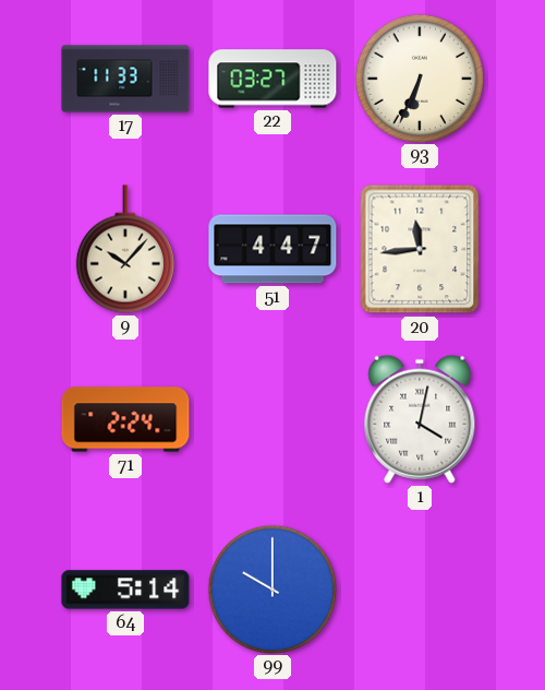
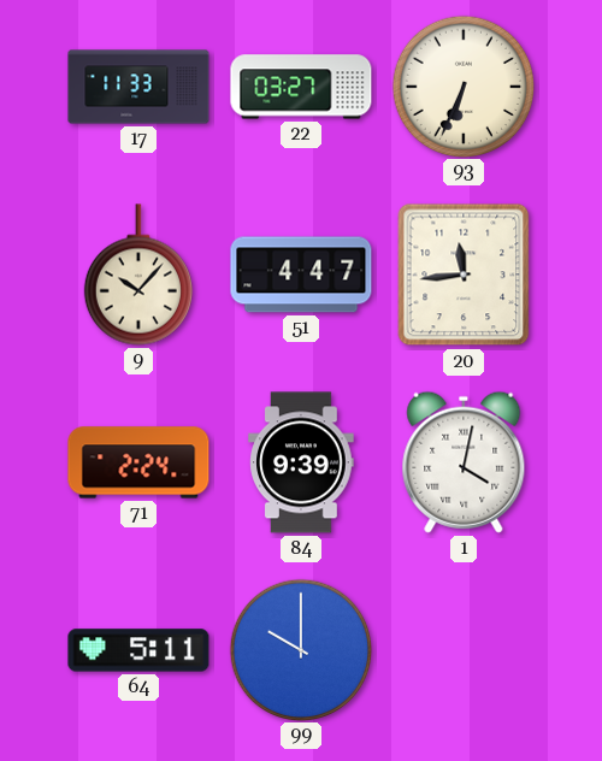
84: none -> 9:39 (301, 462)
64: 5:14 -> 5:11 (138, 650)
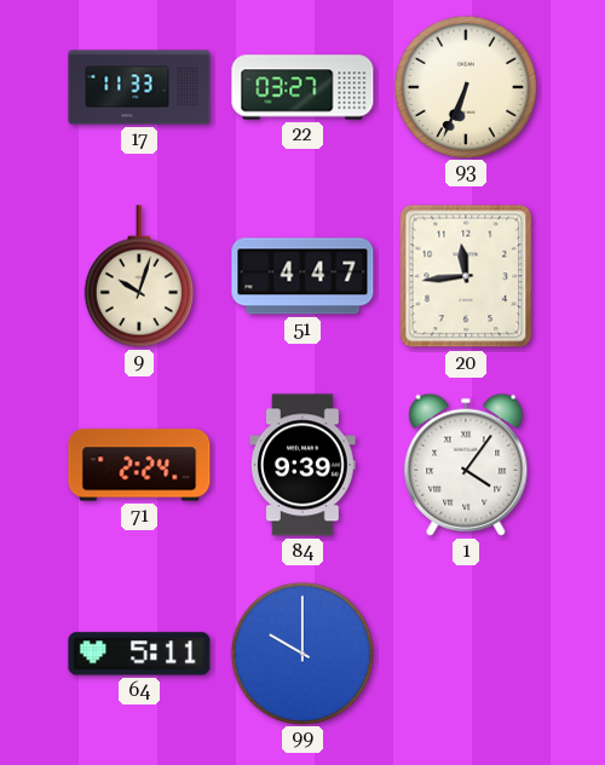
9: 10:07 -> 10:03 (139, 276)
1: 4:02 -> 4:06 (466, 465)
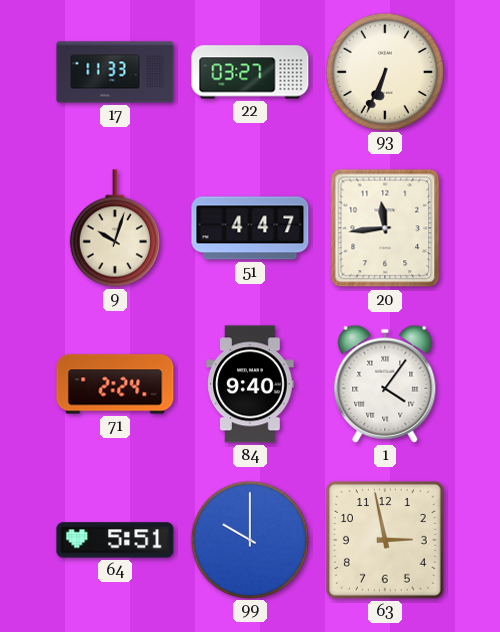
84: 9:39 -> 9:40 (250, 384)
64: 5:11 -> 5:51 (115, 540)
63: none -> 2:58 (386, 541)
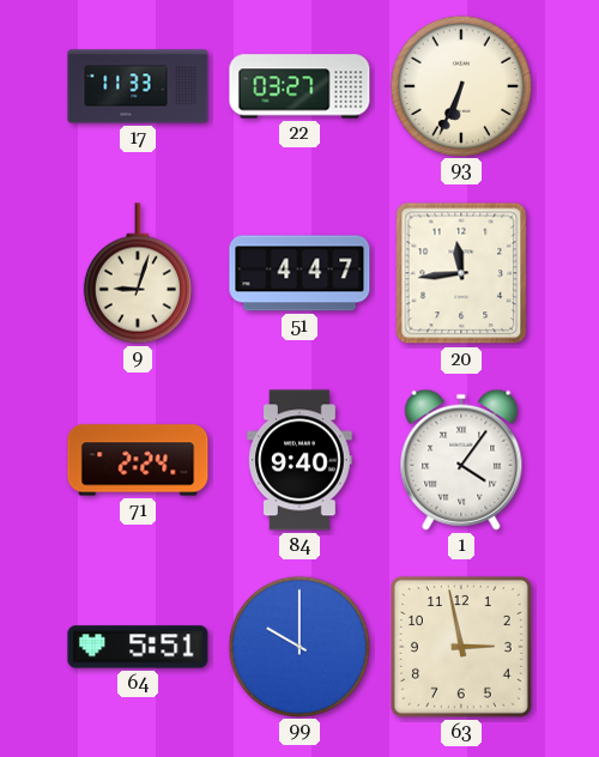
9: 10:03 -> 9:03 (138, 273)
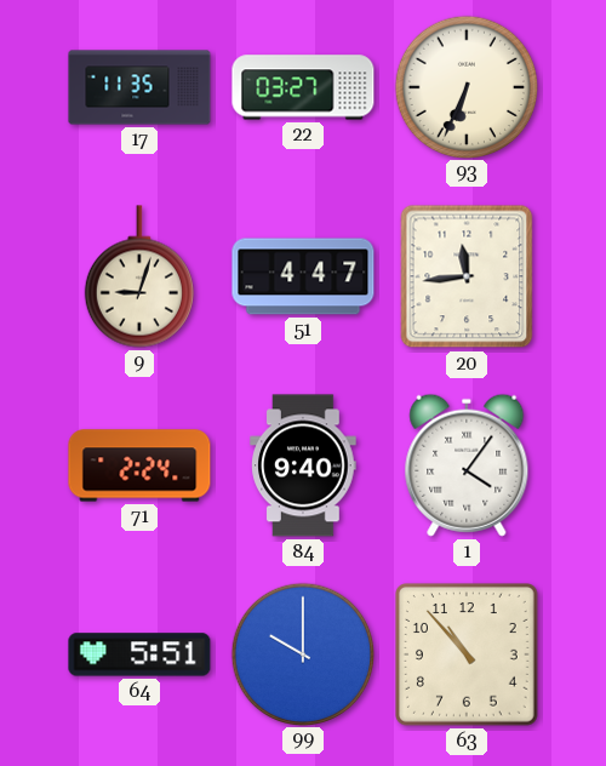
17: 11:33 -> 11:35 (139, 87)
63: 2:58 -> 10:53 (468, 656)
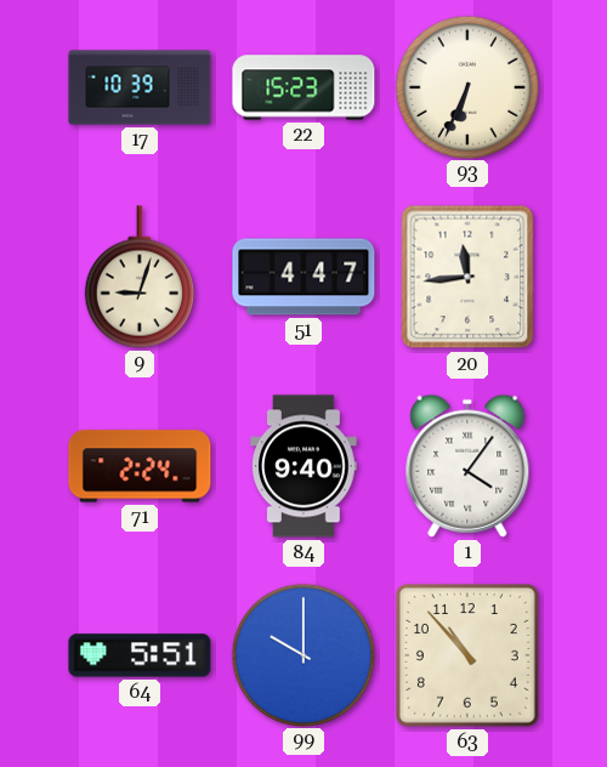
17: 11:35 -> 10:39 (140, 87)
22: 03:27 -> 15:23 (303, 87)
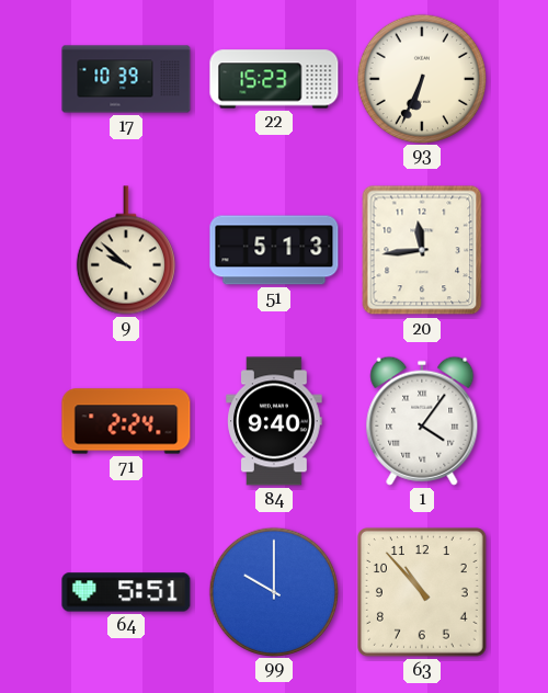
9: 9:03 -> 9:52 (126, 250)
51: 4:47 -> 5:13 (274, 250)
